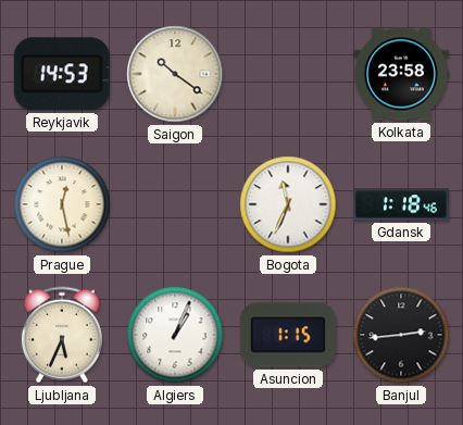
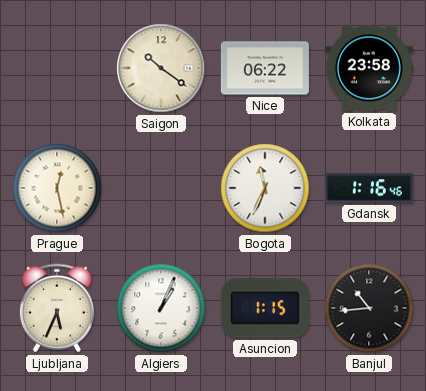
Reykjavik: 14:53 -> none (62, 74)
Nice: none -> 06:22 (265, 68)
Gdansk: 1:18 -> 1:16 (369, 188)
Banjul: 2:44 -> 10:44 (369, 308)
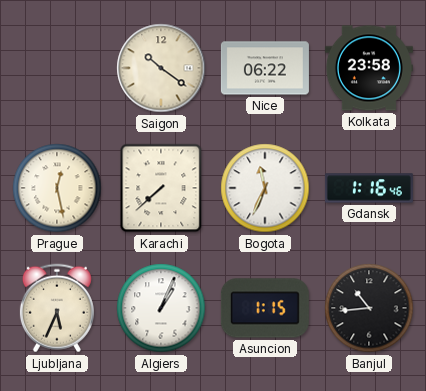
Karachi: none -> 7:38 (161, 188)
